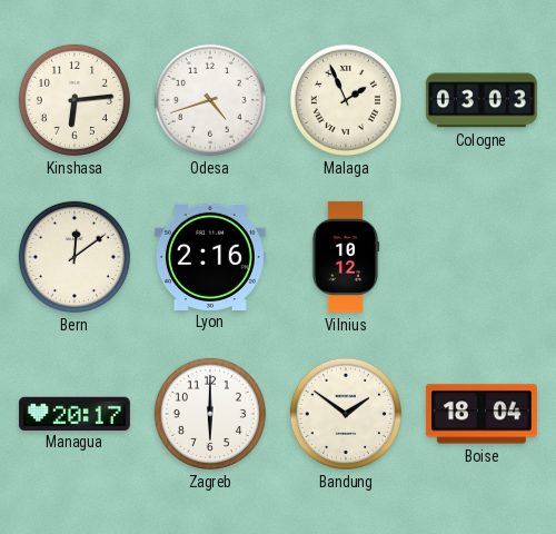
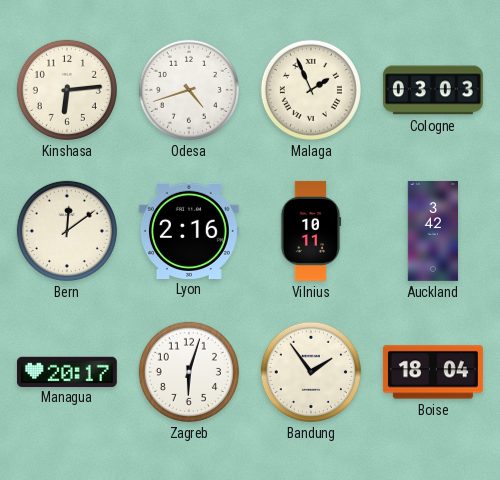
Vilnius: 10:12 -> 10:11 (311, 231)
Auckland: none -> 3:42 (432, 231)
Zagreb: 6:00 -> 6:03 (189, 372)
Bandung: 1:51 -> 1:54 (311, 372)
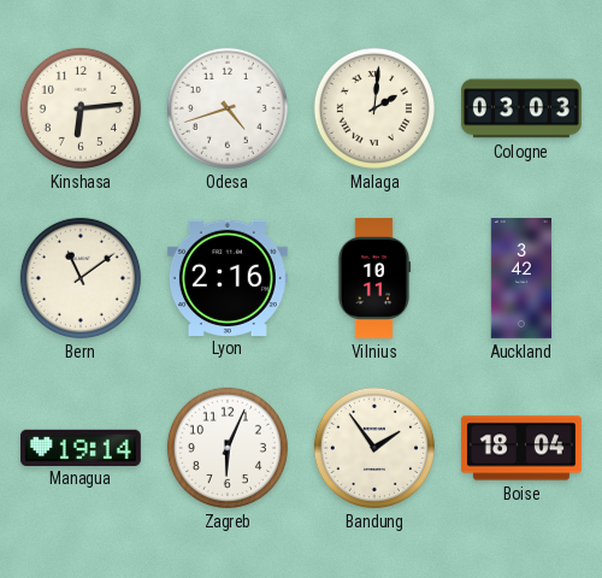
Malaga: 1:56 -> 2:01 (374, 108)
Bern: 12:09 -> 11:09 (81, 278)
Managua: 20:17 -> 19:14 (81, 447)
Zagreb: 6:03 -> 6:04 (228, 448)
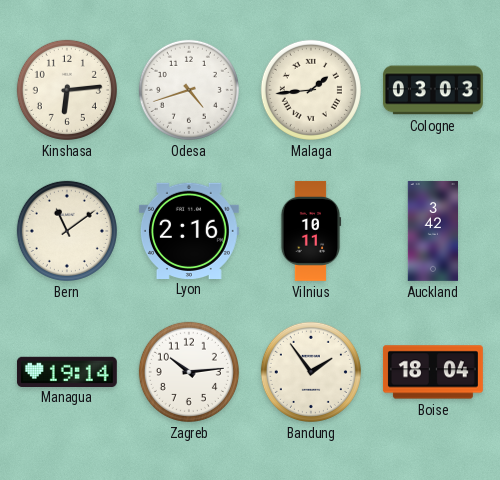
Malaga: 2:01 -> 1:44 (311, 90)
Zagreb: 6:04 -> 10:14 (189, 372)
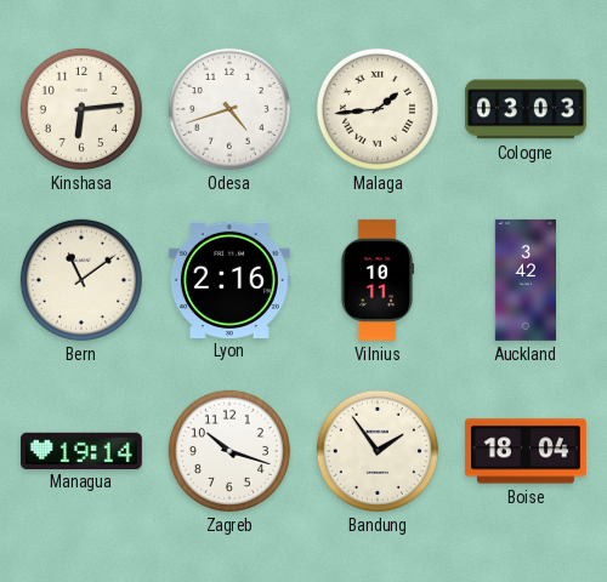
Zagreb: 10:14 -> 10:18 (229, 451)
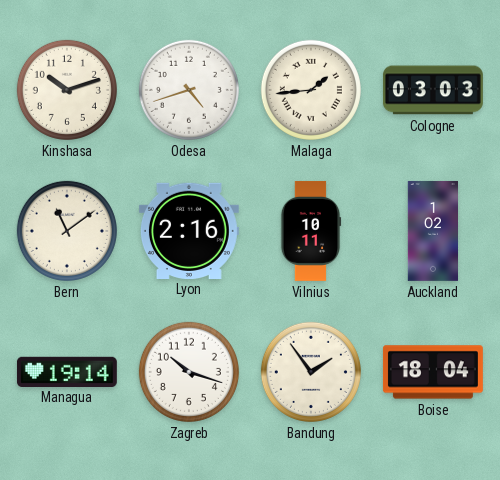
Kinshasa: 6:14 -> 10:12 (67, 90)
Auckland: 3:42 -> 1:02 (432, 231)
